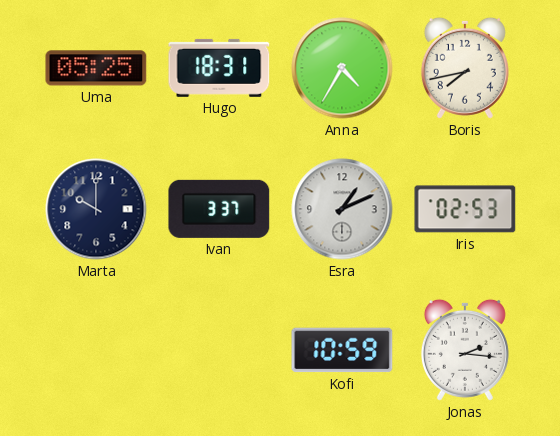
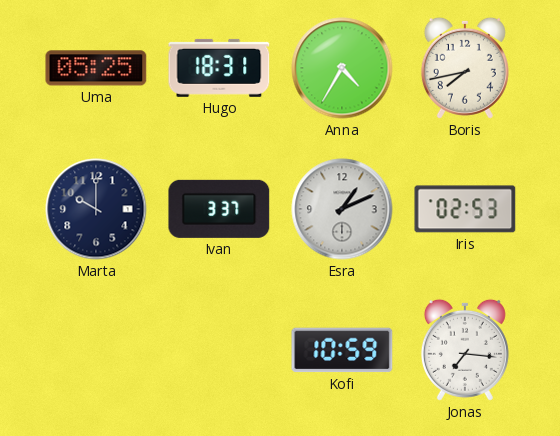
Jonas: 2:16 -> 7:16 (465, 350)
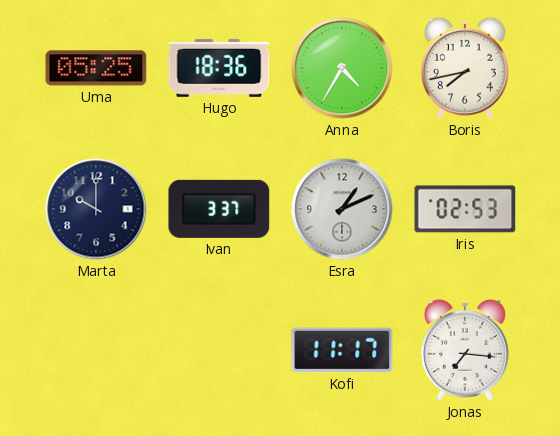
Hugo: 18:31 -> 18:36 (219, 68)
Kofi: 10:59 -> 11:17 (342, 350)
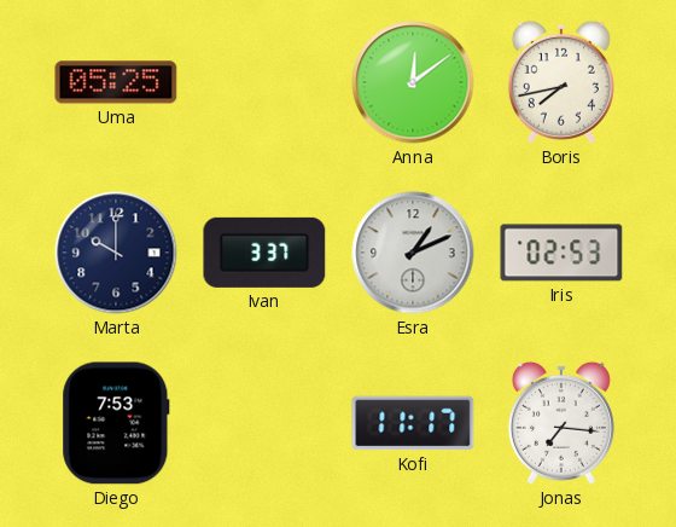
Hugo: 18:36 -> none (219, 68)
Anna: 4:35 -> 12:09 (413, 82)
Diego: none -> 7:53 (116, 423)
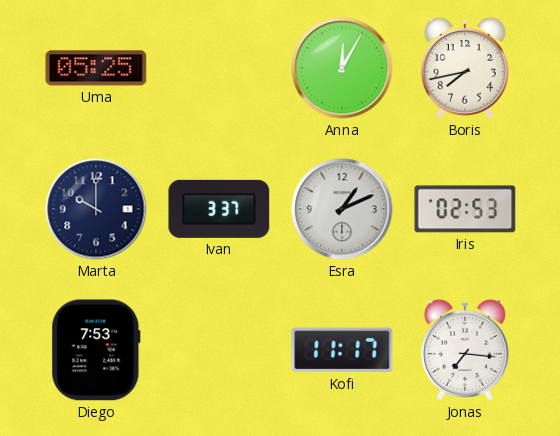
Anna: 12:09 -> 12:05 (342, 68)
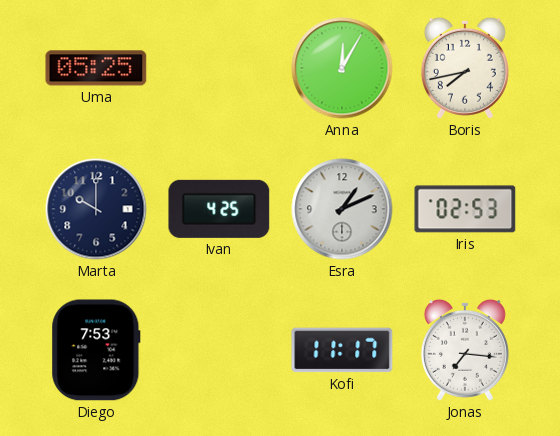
Ivan: 3:37 -> 4:25 (219, 209)
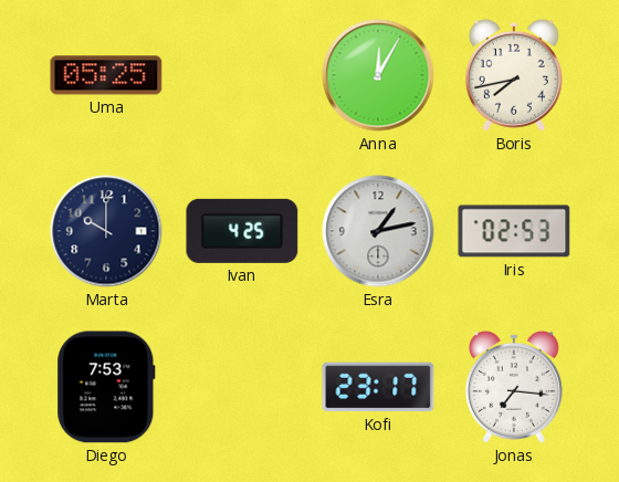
Esra: 1:11 -> 1:13 (378, 231)
Kofi: 11:17 -> 23:17 (378, 387)
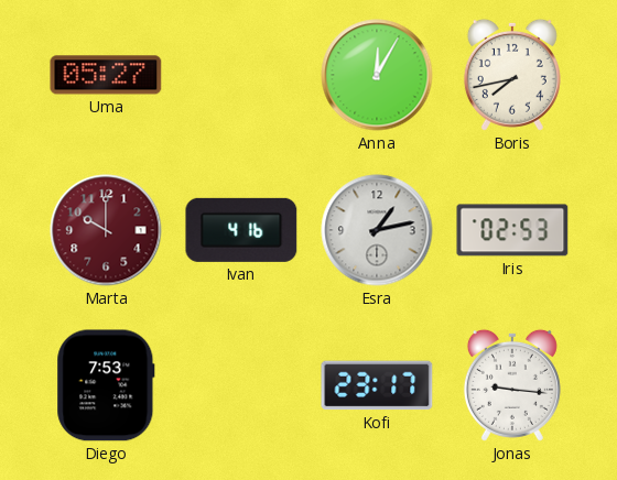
Uma: 05:25 -> 05:27 (106, 75)
Marta dial: navy -> burgundy (106, 230)
Ivan: 4:25 -> 4:16 (241, 230)
Jonas: 7:16 -> 9:16 (512, 385)
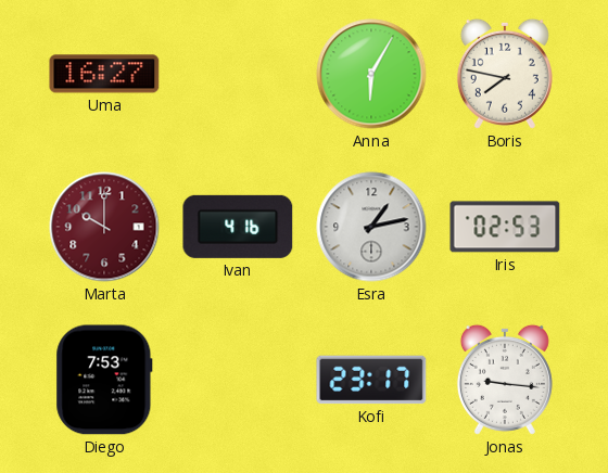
Uma: 05:27 -> 16:27 (104, 74)
Anna: 12:05 -> 6:05 (371, 74)
Boris: 7:43 -> 7:47 (505, 74)
